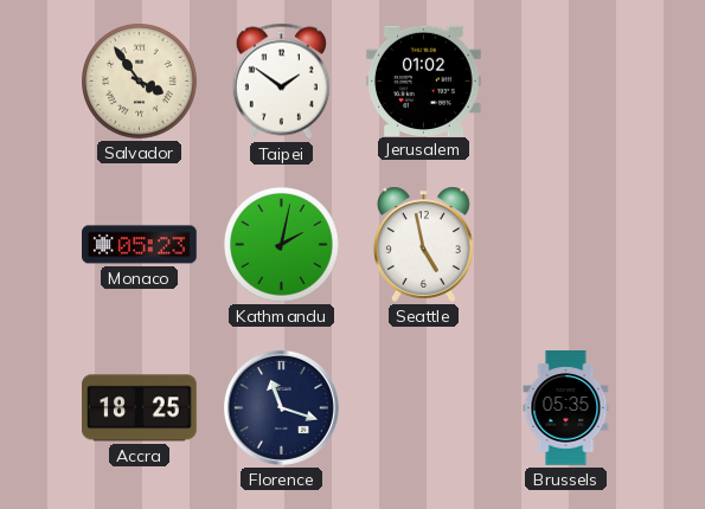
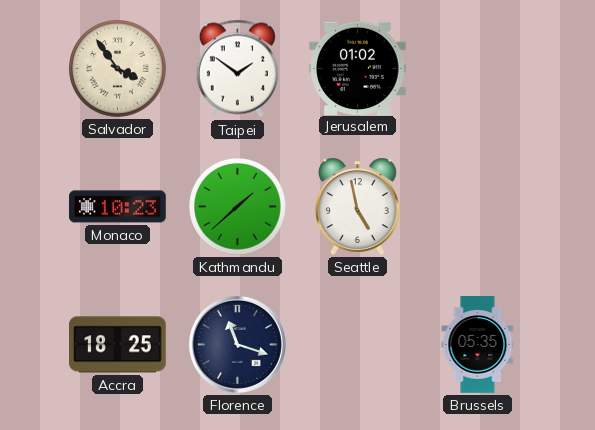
Monaco: 05:23 -> 10:23 (118, 207)
Kathmandu: 2:02 -> 1:38 (238, 207)
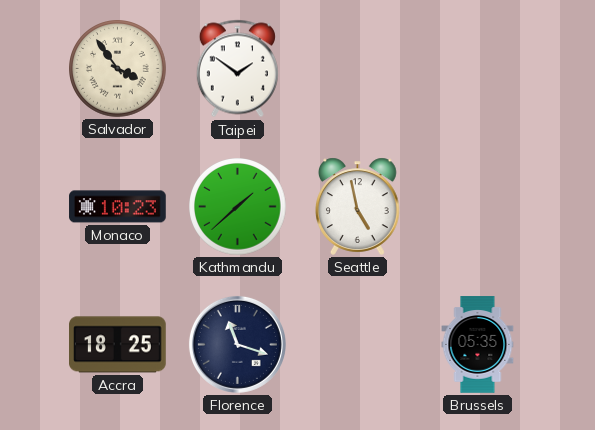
Jerusalem: 01:02 -> none (358, 68)
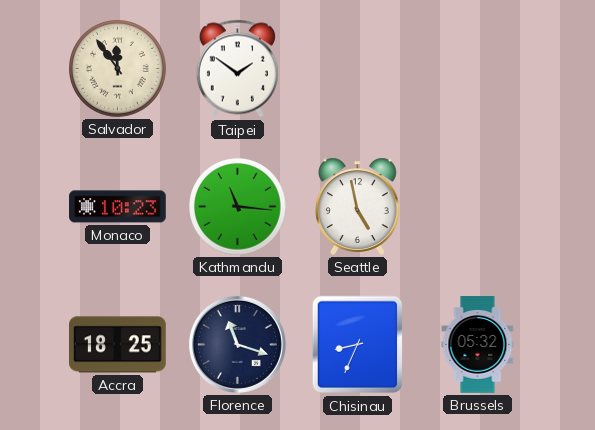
Salvador: 3:54 -> 11:54 (118, 69)
Kathmandu: 1:38 -> 11:16 (238, 207)
Chisinau: none -> 8:34 (358, 345)
Brussels: 05:35 -> 05:32 (478, 345)
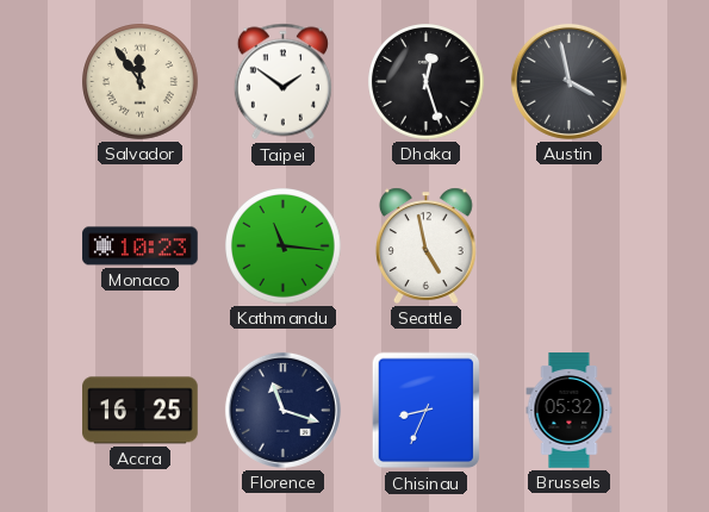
Dhaka: none -> 12:27 (427, 82)
Austin: none -> 3:58 (568, 81)
Accra: 18:25 -> 16:25 (141, 411)
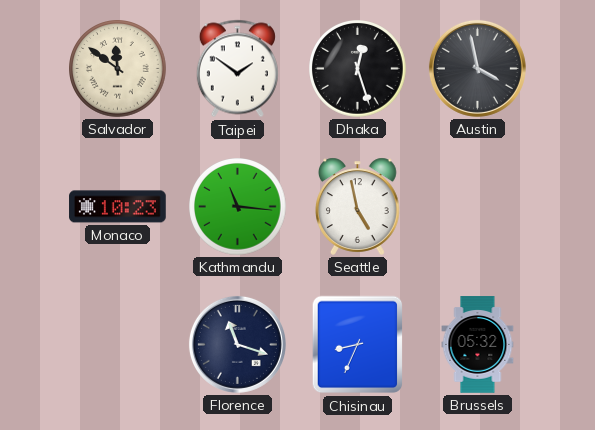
Salvador: 11:54 -> 11:51 (118, 69)
Accra: 16:25 -> none (141, 411)
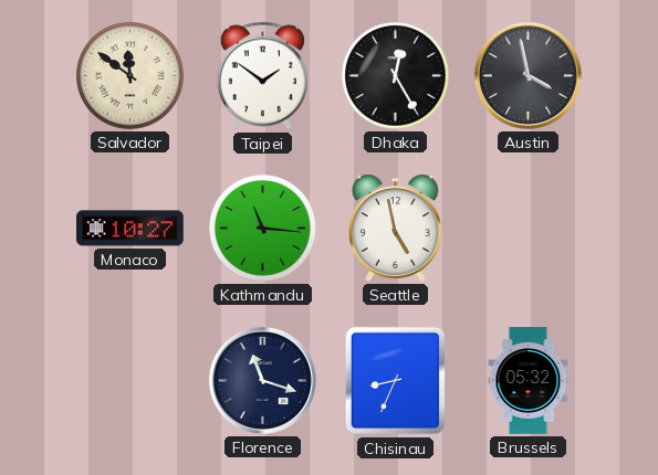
Dhaka: 12:27 -> 12:25 (396, 76)
Monaco: 10:23 -> 10:27 (130, 229)
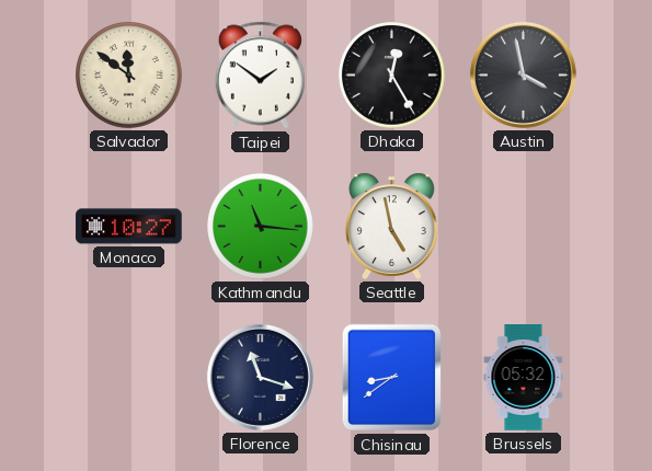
Chisinau: 8:34 -> 8:39 (392, 378)
